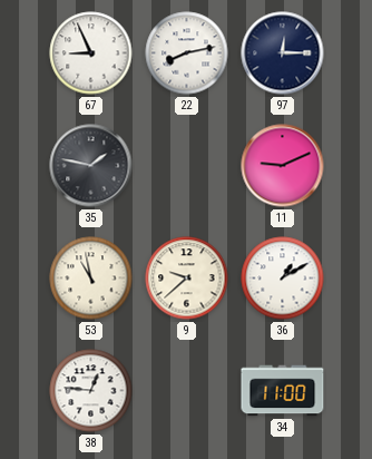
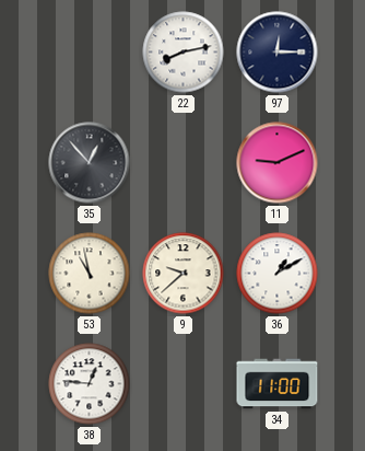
67: 8:56 -> none (91, 53)
35: 1:47 -> 12:53 (90, 163)
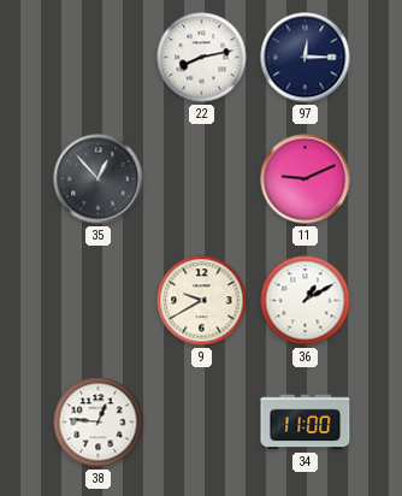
53: 10:58 -> none (90, 274)
9: 9:38 -> 9:40 (202, 301)
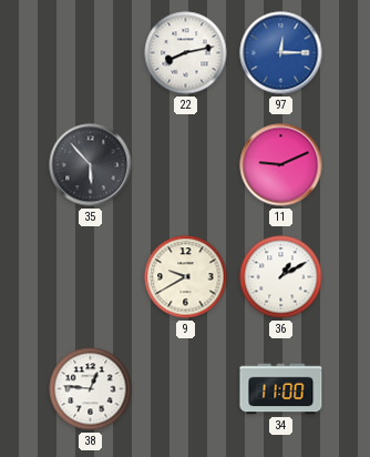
97 dial: navy -> blue (281, 53)
35: 12:53 -> 5:53 (91, 165)
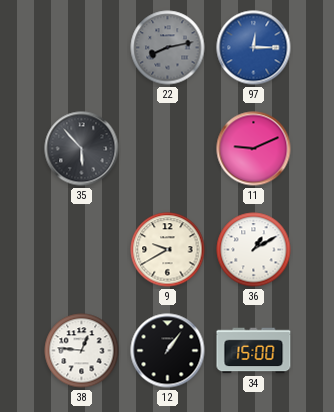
22 dial: white -> grey (168, 48)
12: none -> 1:06 (168, 351)
34: 11:00 -> 15:00 (254, 351)
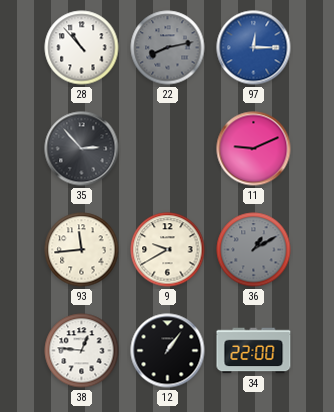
28: none -> 10:53 (82, 48)
35: 5:53 -> 2:53 (82, 149)
93: none -> 11:44 (82, 250)
36 dial: white -> grey (254, 250)
34: 15:00 -> 22:00 (254, 351)
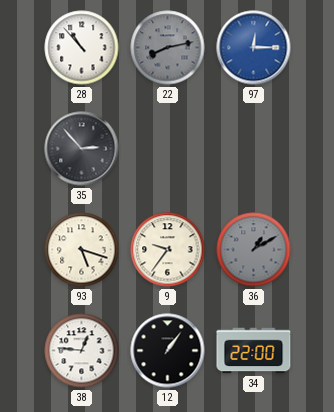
11: 9:11 -> none (254, 149)
93: 11:44 -> 5:18 (82, 250)
9: 9:40 -> 9:36 (168, 250)
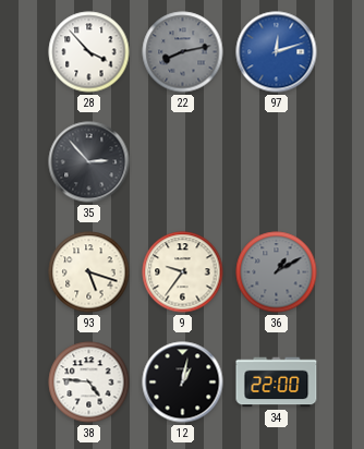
28: 10:53 -> 3:53 (89, 52)
97: 12:15 -> 12:12 (277, 52)
38: 12:46 -> 4:46 (89, 383)
12: 1:06 -> 1:02 (183, 383)
